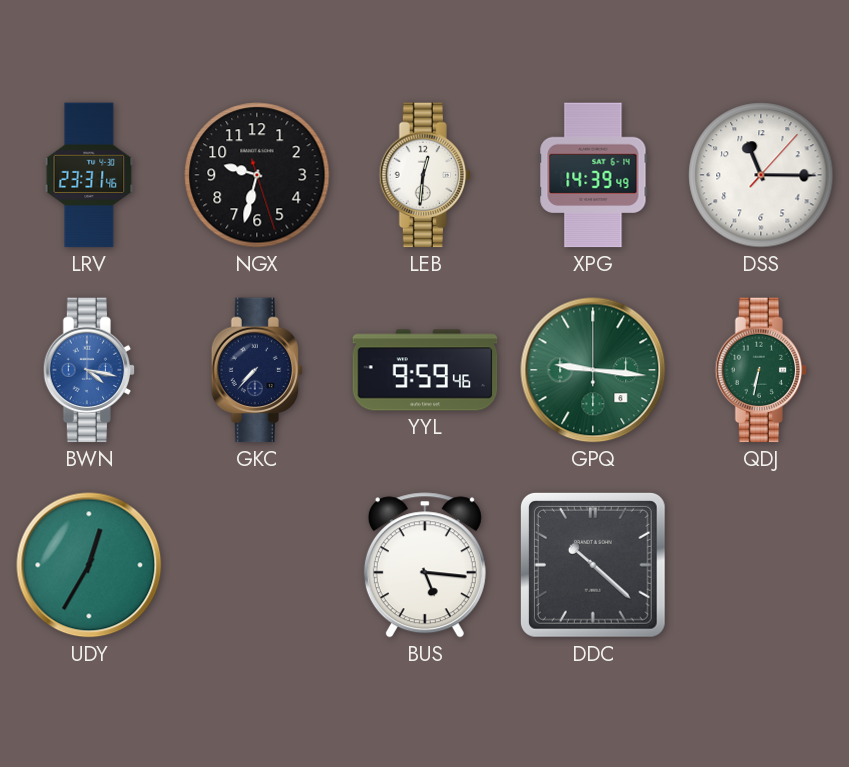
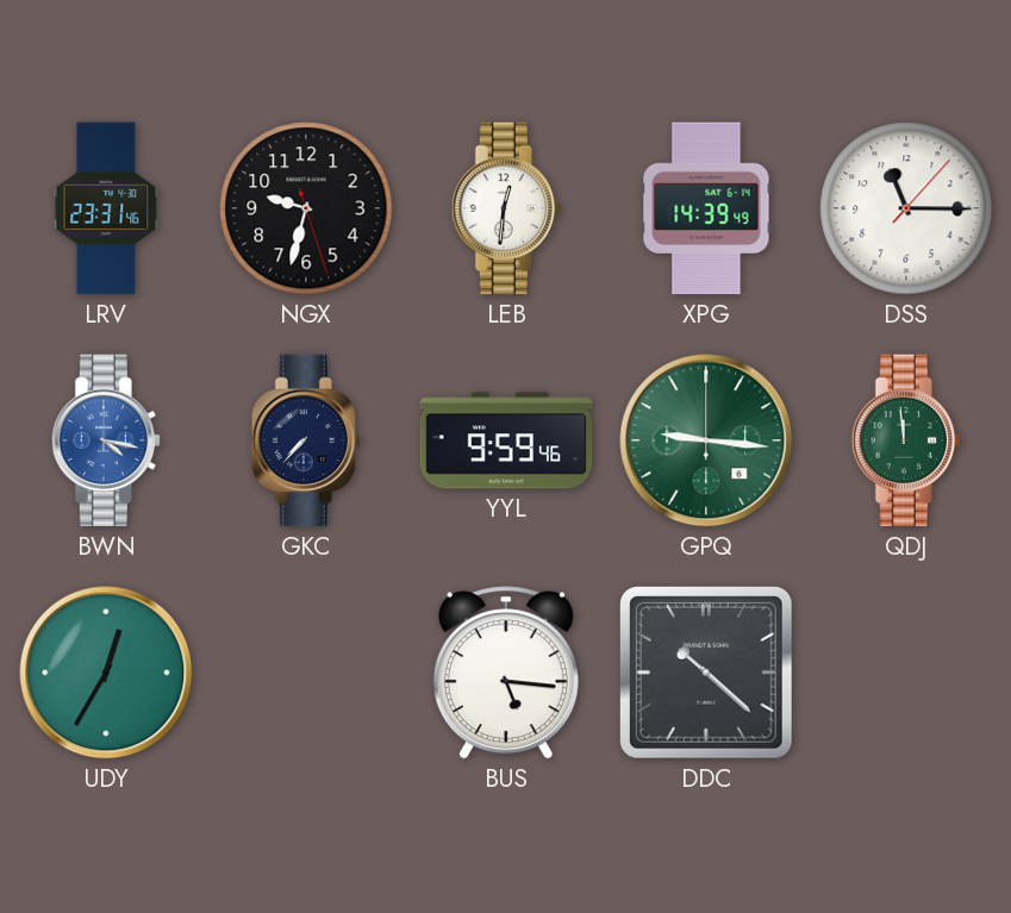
QDJ: 6:32 -> 11:59 (906, 440)
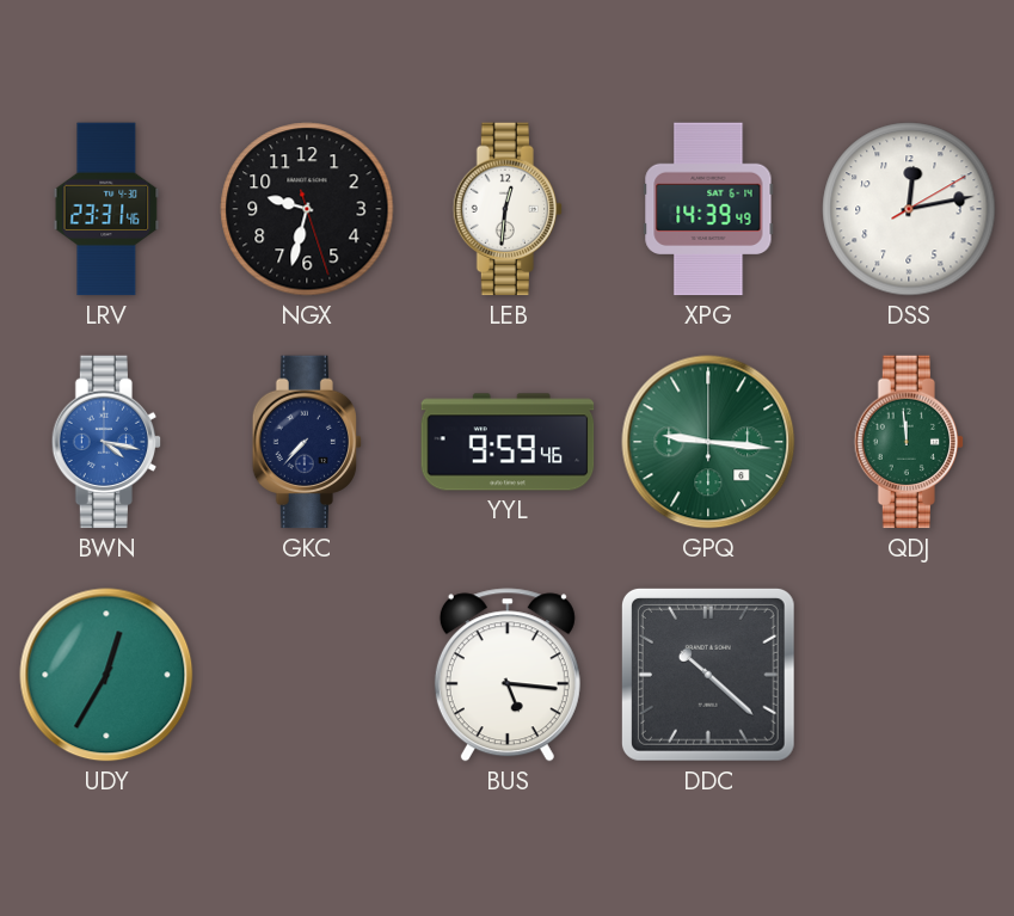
DSS: 11:15 -> 12:13 (909, 209)
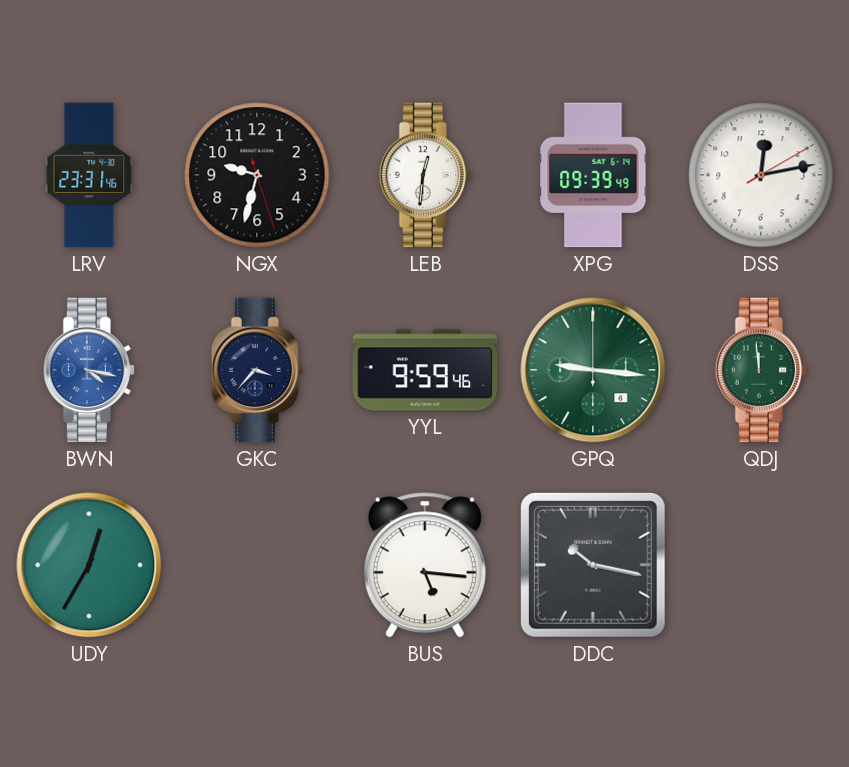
XPG: 14:39 -> 09:39 (593, 175)
GKC: 7:37 -> 3:37 (257, 370)
DDC: 10:22 -> 10:17 (593, 565)
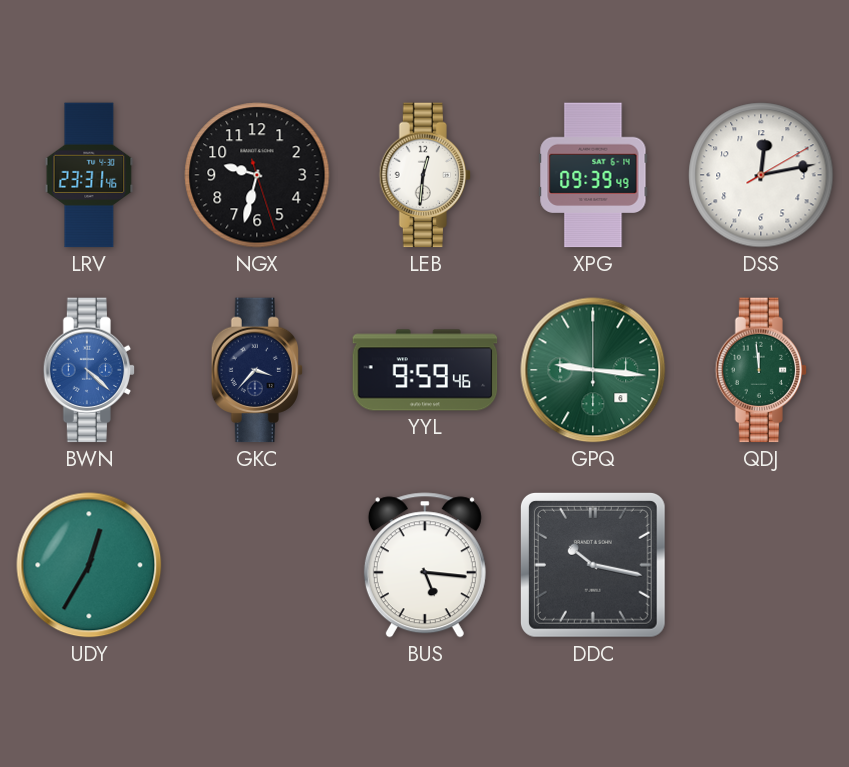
BWN: 4:17 -> 4:22 (89, 370)
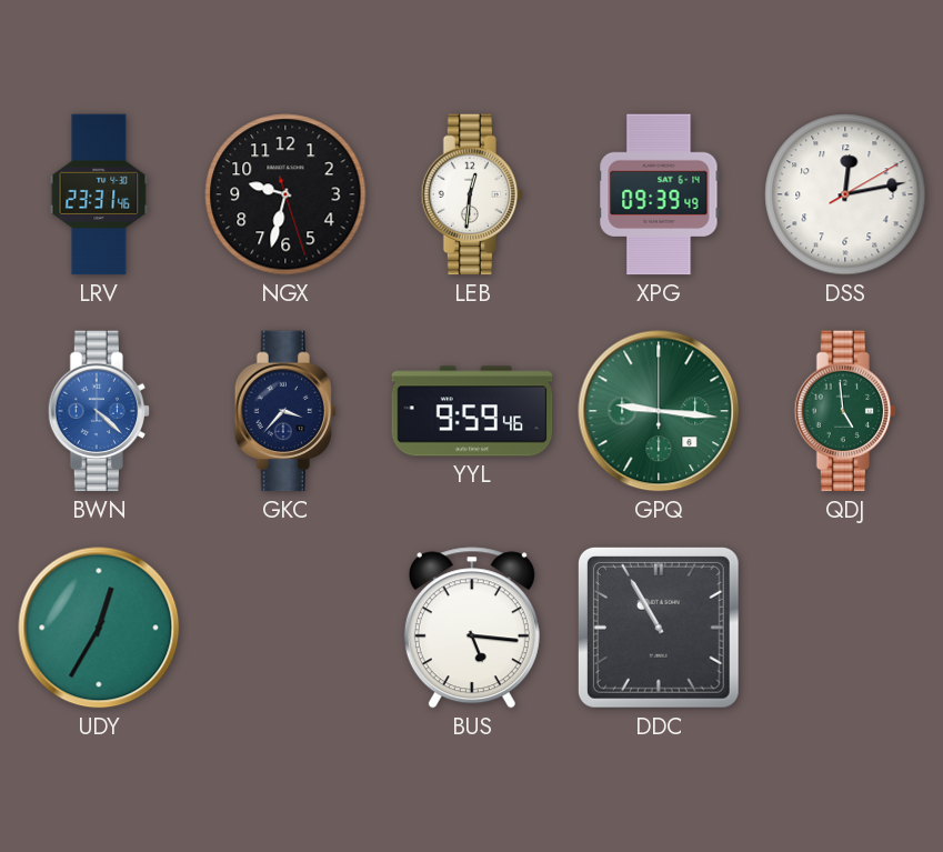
QDJ: 11:59 -> 4:59 (845, 411)
DDC: 10:17 -> 10:55 (659, 628)
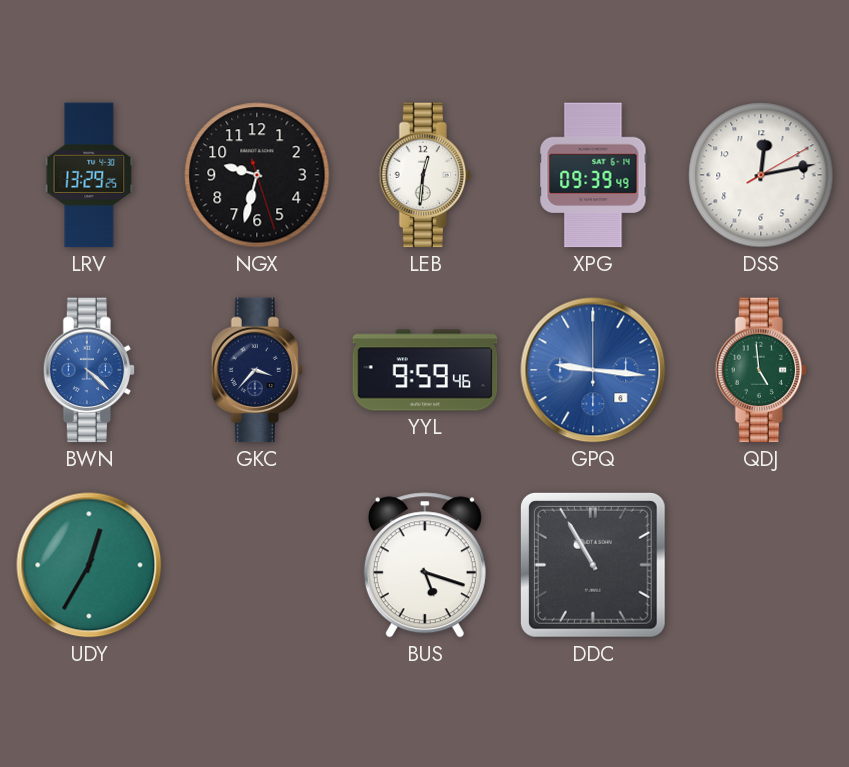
LRV: 23:31 -> 13:29 (89, 175)
GPQ dial: green -> blue (593, 370)
BUS: 5:16 -> 5:18 (425, 565)
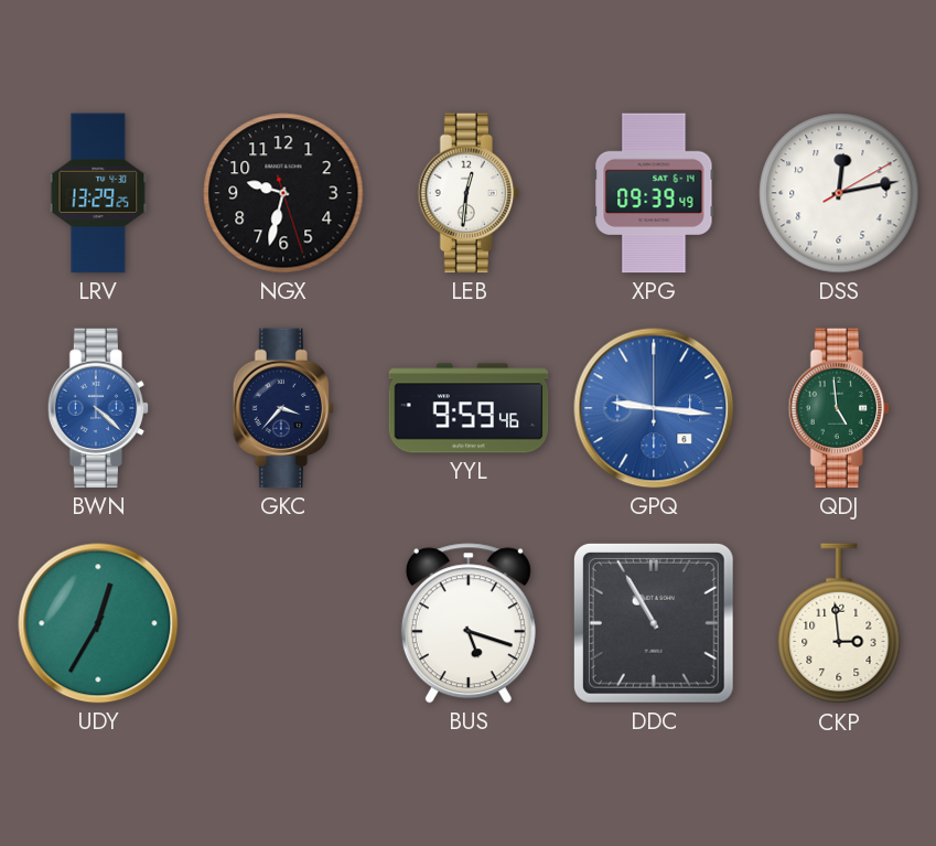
CKP: none -> 2:59 (839, 624)
